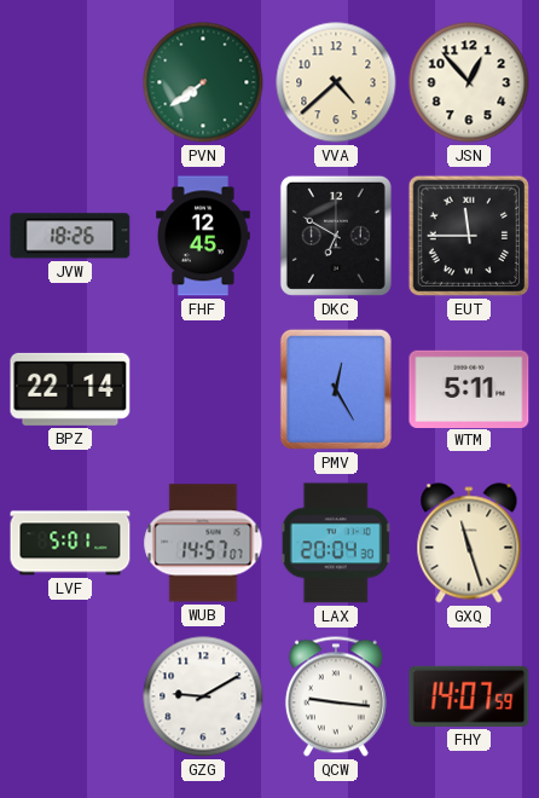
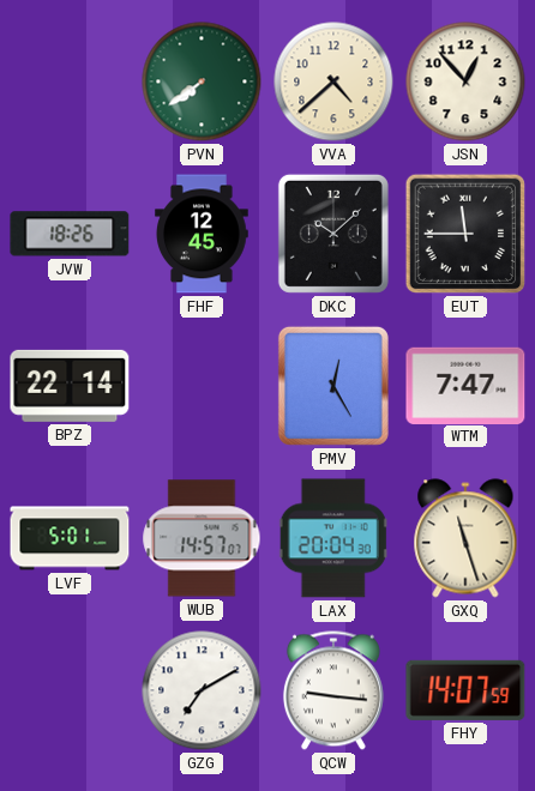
DKC: 6:50 -> 10:08 (333, 234)
WTM: 5:11 -> 7:47 (465, 385)
GZG: 9:10 -> 7:10 (202, 690)
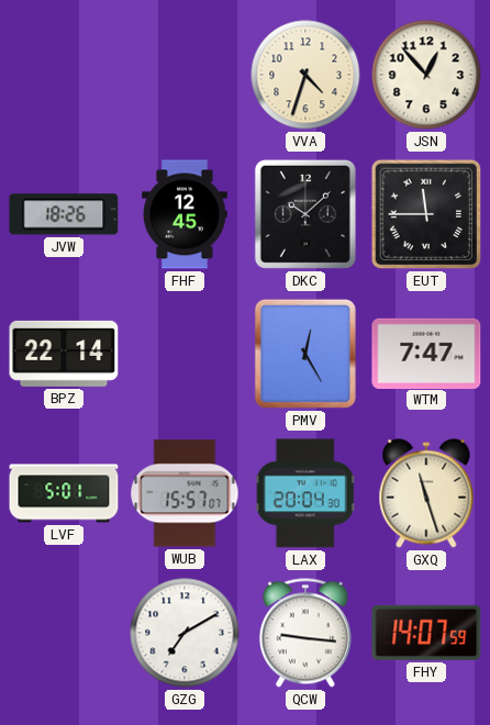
PVN: 7:39 -> none (202, 81)
VVA: 4:38 -> 4:33 (305, 75)
WUB: 14:57 -> 15:57 (185, 493)
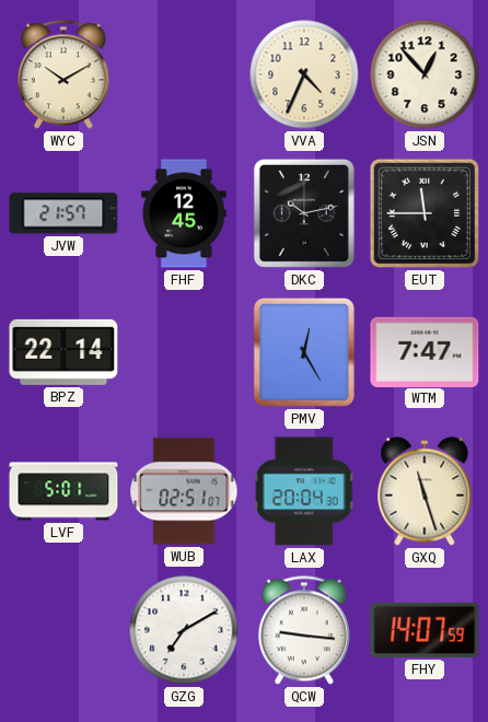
WYC: none -> 10:10 (63, 74)
VVA: 4:33 -> 4:34 (304, 74)
JVW: 18:26 -> 21:57 (63, 213)
DKC: 10:08 -> 10:13 (304, 213)
WUB: 15:57 -> 02:51 (184, 491)
